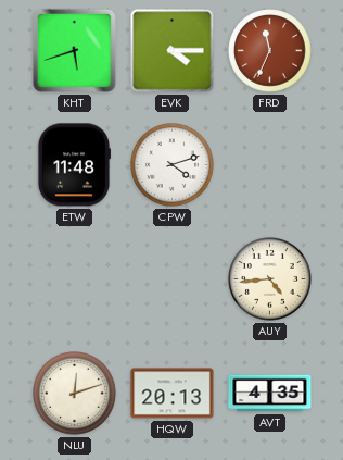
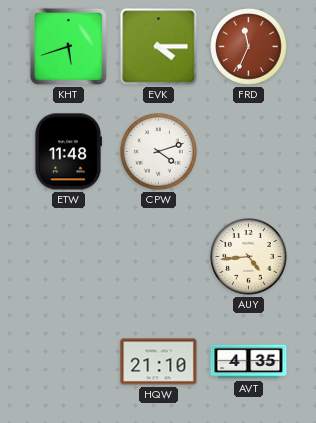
NLU: 12:12 -> none (75, 394)
HQW: 20:13 -> 21:10 (159, 362)
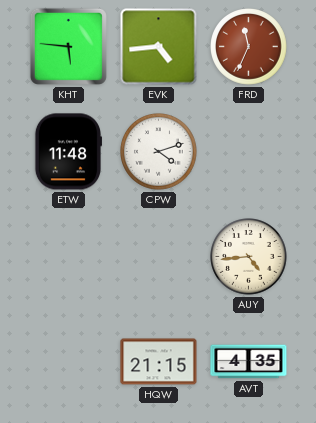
KHT: 5:42 -> 5:46 (68, 46)
EVK: 4:15 -> 4:44 (159, 47)
HQW: 21:10 -> 21:15 (159, 362)
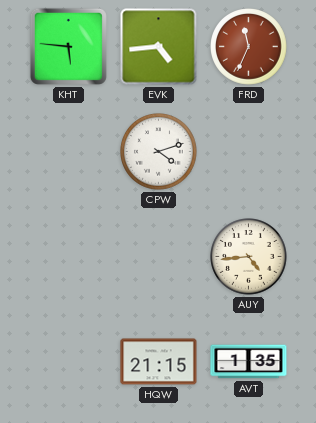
ETW: 11:48 -> none (67, 152)
AVT: 4:35 -> 1:35 (249, 362)
